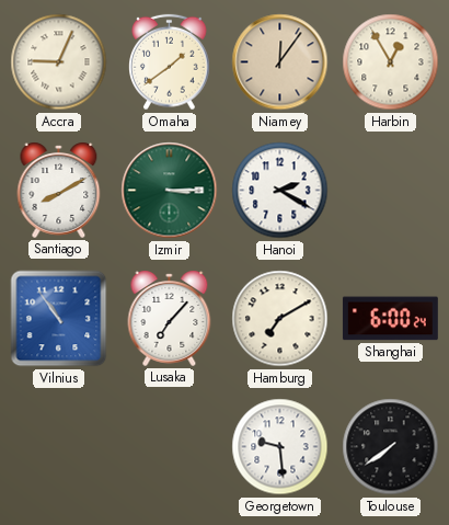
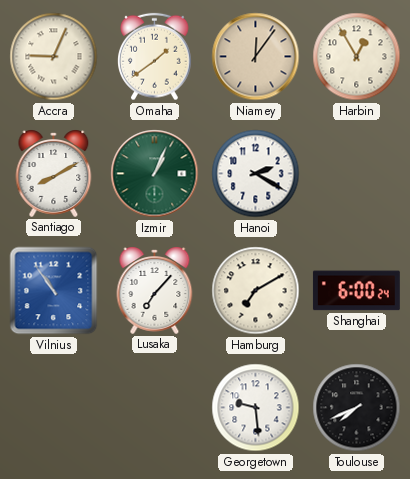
Izmir: 3:15 -> 1:04 (155, 174)
Toulouse: 7:39 -> 7:41 (357, 408)
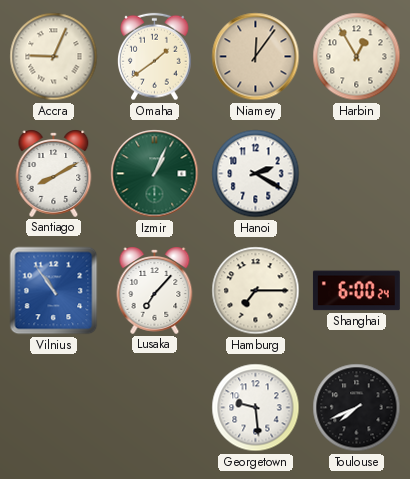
Hamburg: 7:10 -> 7:15 (256, 291)
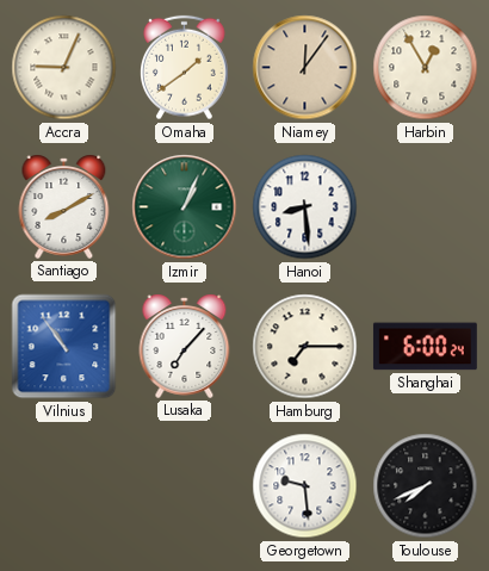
Hanoi: 2:20 -> 8:29 (305, 207)
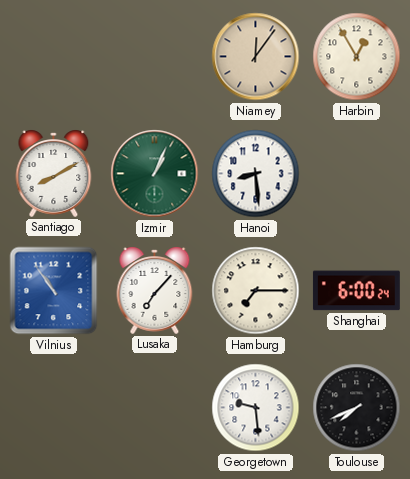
Accra: 9:04 -> none (64, 68)
Omaha: 1:39 -> none (185, 68)
